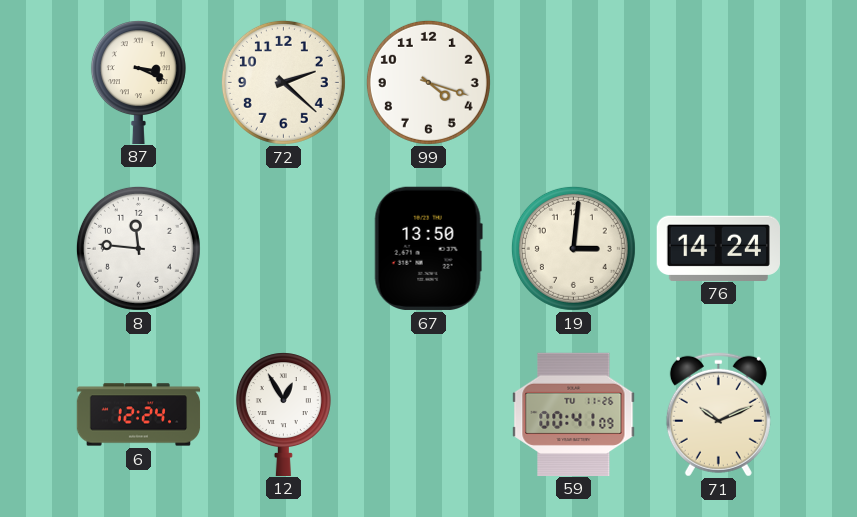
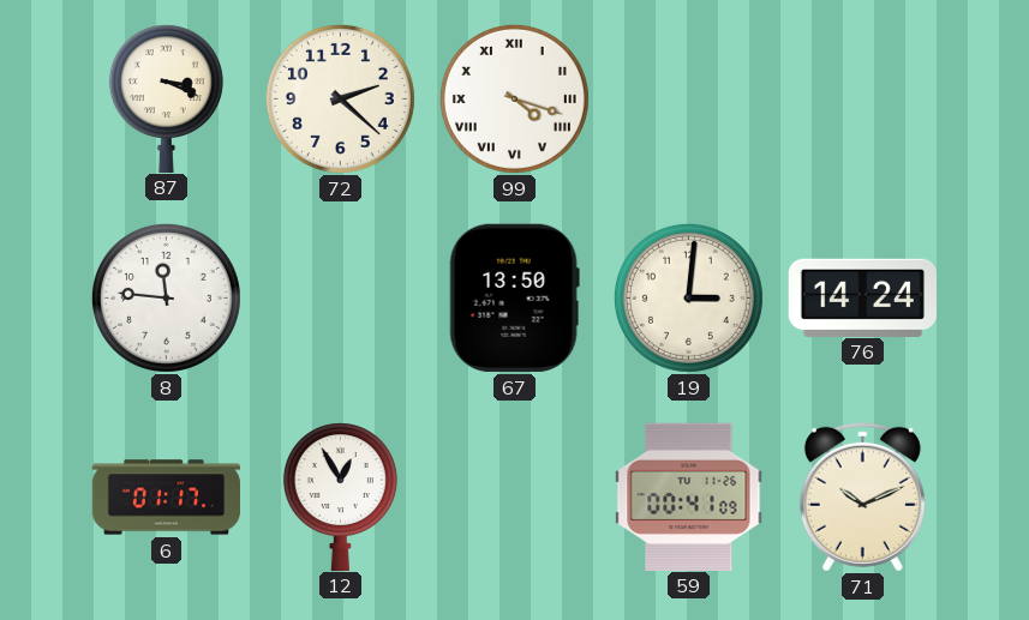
99 numerals: Arabic -> Roman (514, 98)
6: 12:24 -> 01:17 (167, 498)
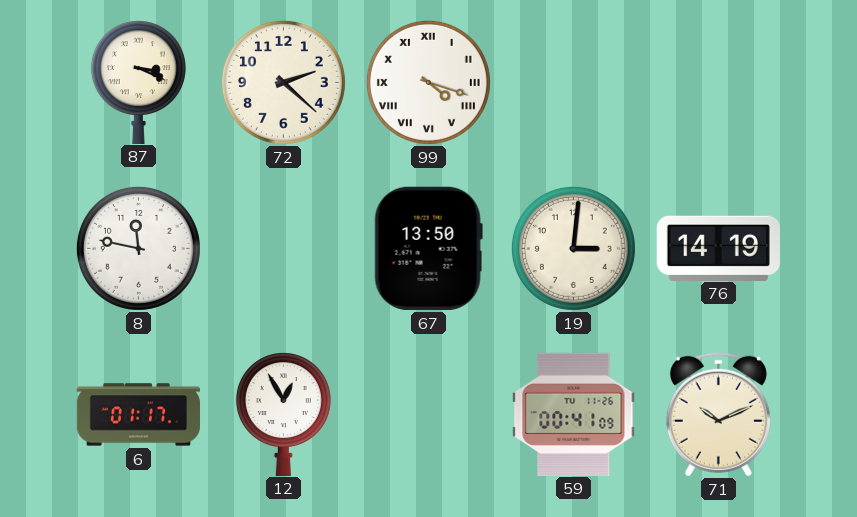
8: 11:46 -> 11:47 (138, 248)
76: 14:24 -> 14:19 (718, 248)
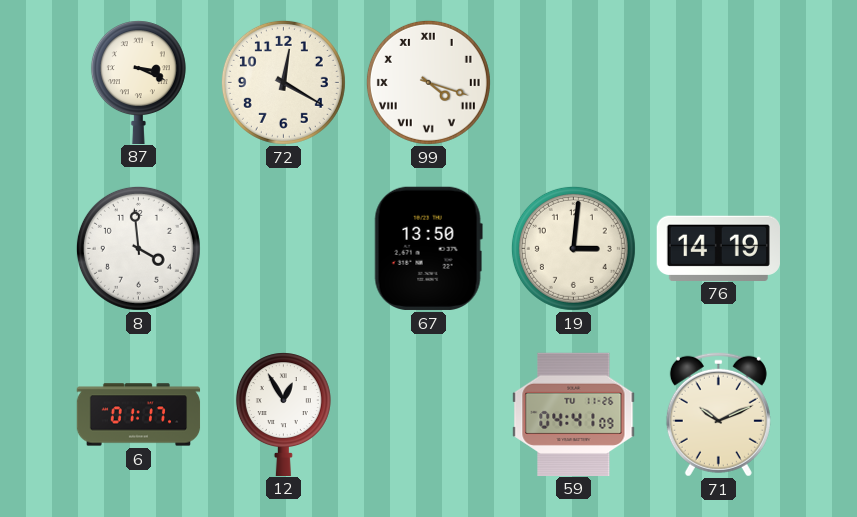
72: 2:22 -> 12:20 (283, 82)
8: 11:47 -> 3:59 (138, 248)
59: 00:41 -> 04:41 (574, 414)
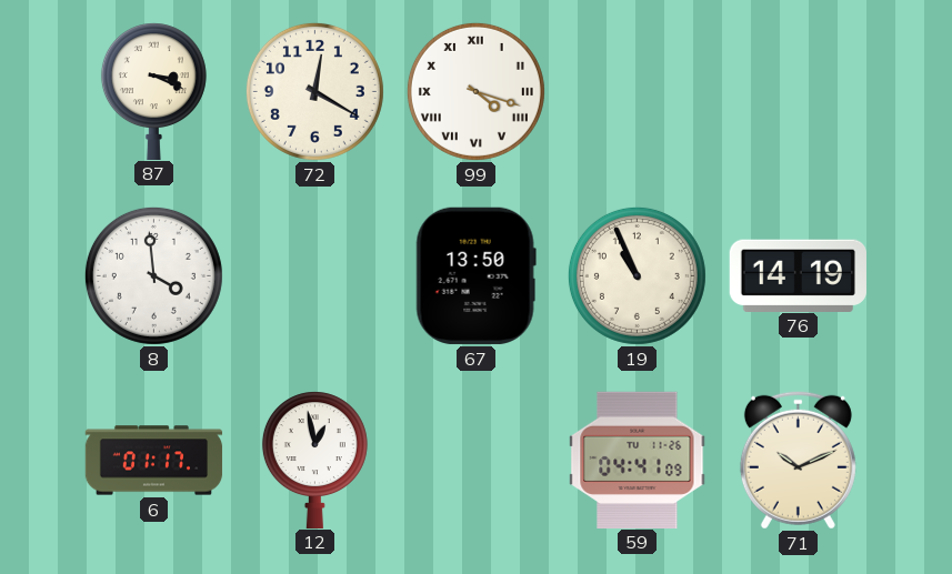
19: 3:01 -> 10:56 (637, 275)
12: 12:55 -> 12:58 (314, 460)
